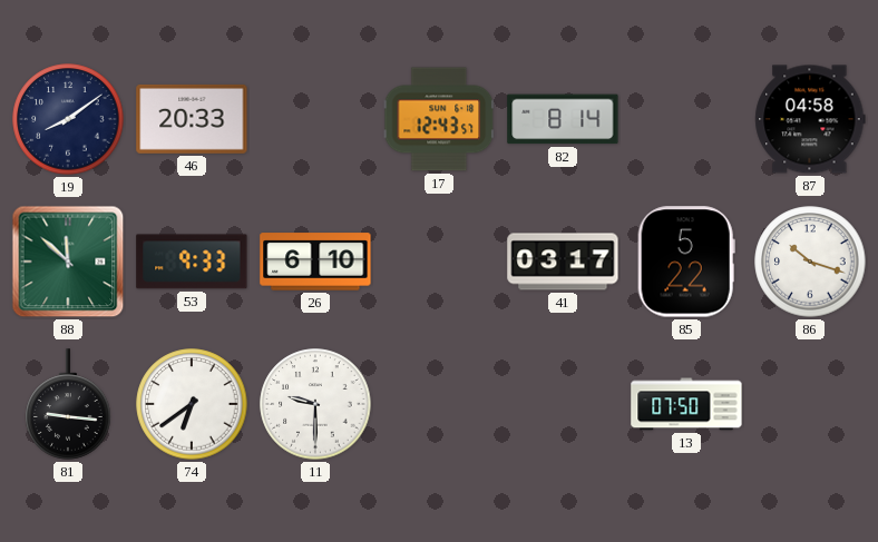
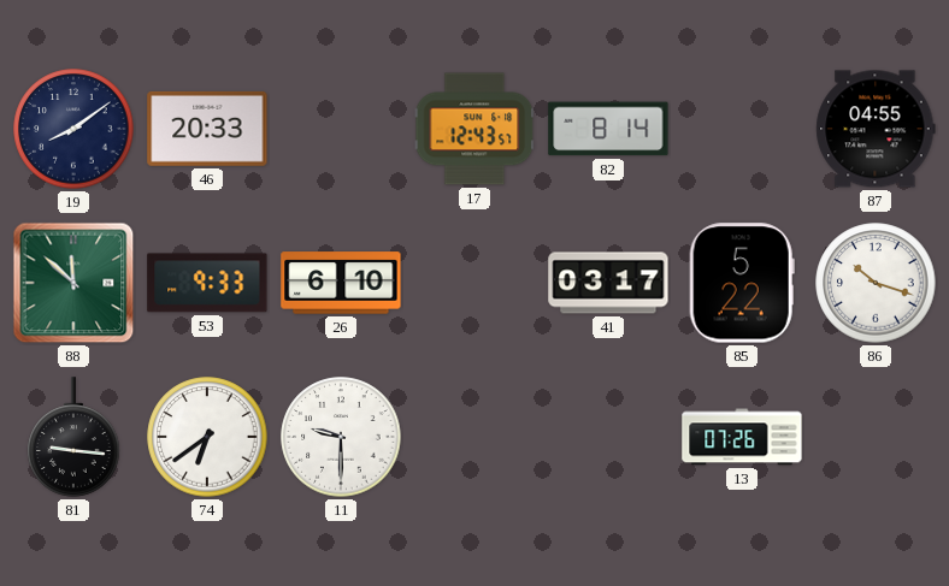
87: 04:58 -> 04:55 (876, 129)
13: 07:50 -> 07:26 (742, 437)
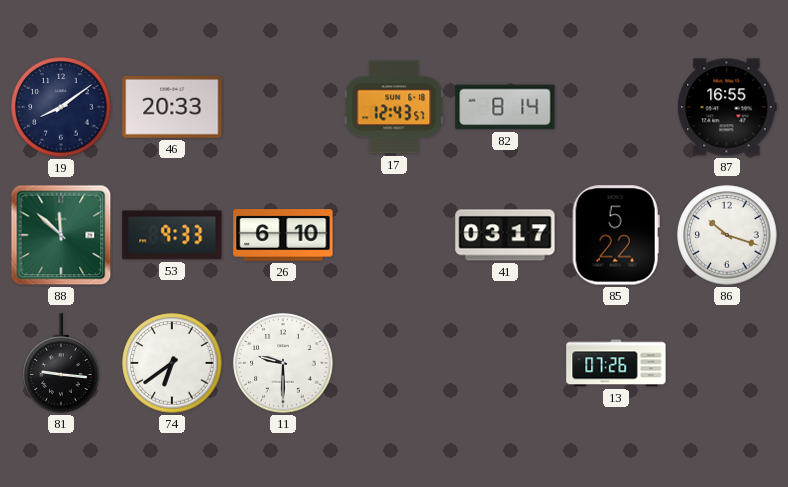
87: 04:55 -> 16:55 (727, 107)
